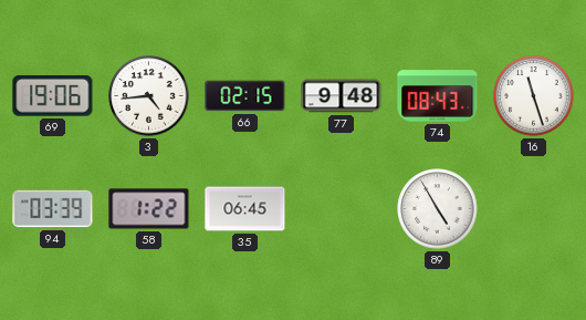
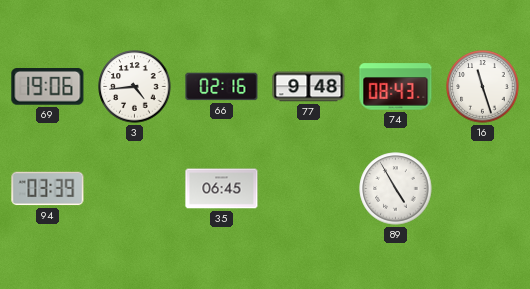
66: 02:15 -> 02:16 (222, 87)
58: 1:22 -> none (149, 209)
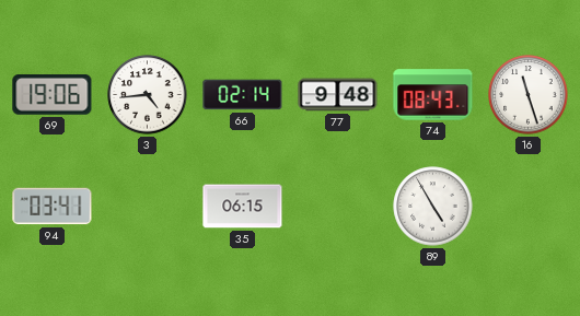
66: 02:16 -> 02:14 (243, 95)
94: 03:39 -> 03:41 (53, 207)
35: 06:45 -> 06:15 (243, 207)
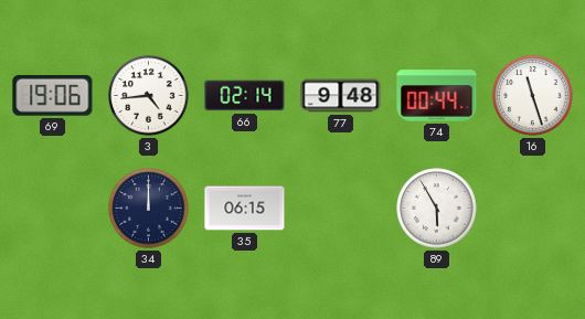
74: 08:43 -> 00:44 (437, 96)
94: 03:41 -> none (53, 207)
34: none -> 12:00 (149, 209)
89: 4:55 -> 5:55 (437, 209)
